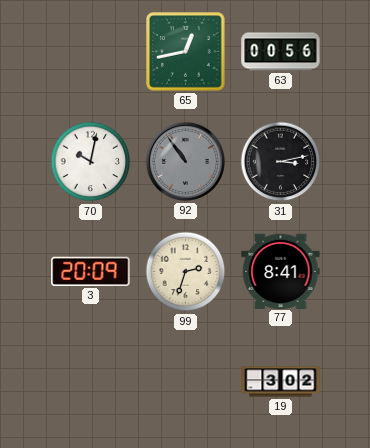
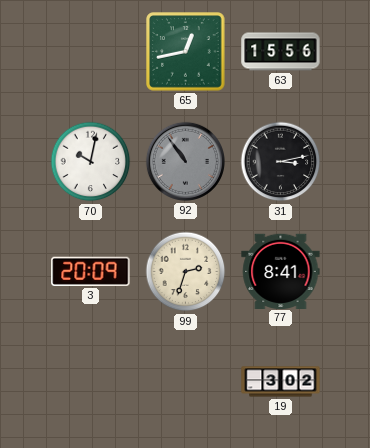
63: 00:56 -> 15:56 (281, 52)
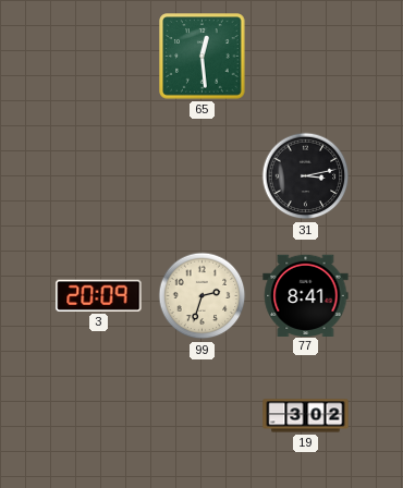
65: 12:43 -> 12:29 (203, 57)
63: 15:56 -> none (281, 52)
70: 10:02 -> none (91, 162)
92: 10:54 -> none (185, 161)
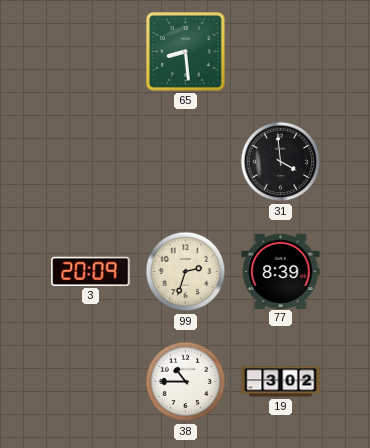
65: 12:29 -> 8:29 (186, 52)
31: 3:13 -> 3:59 (281, 162)
77: 8:41 -> 8:39 (281, 271)
38: none -> 10:45 (186, 382)
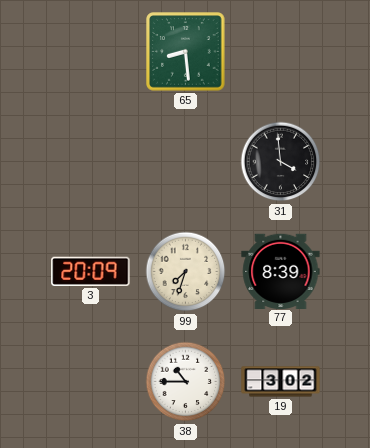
99: 2:33 -> 7:33 (186, 272)
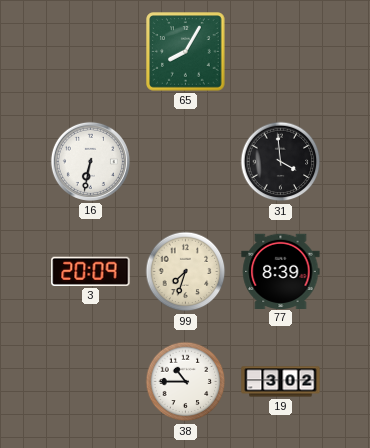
65: 8:29 -> 8:05 (186, 52)
16: none -> 6:32 (90, 161)
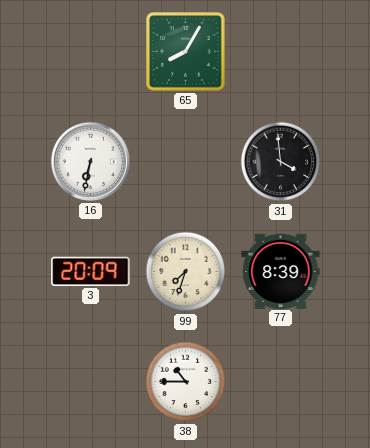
19: 3:02 -> none (281, 382)
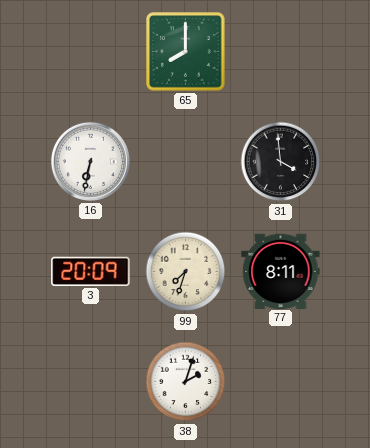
65: 8:05 -> 8:00 (186, 52)
77: 8:39 -> 8:11 (281, 271)
38: 10:45 -> 2:03 (186, 382)
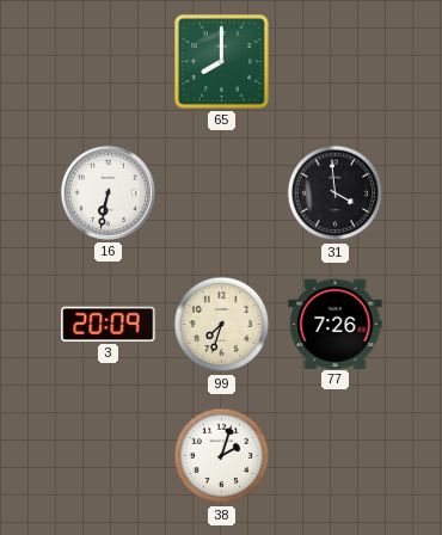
77: 8:11 -> 7:26 (336, 324)
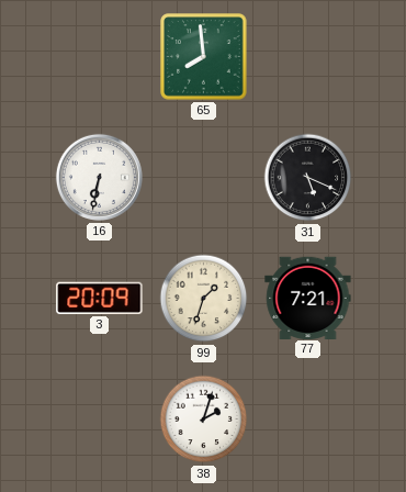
65: 8:00 -> 7:59 (204, 57)
31: 3:59 -> 5:19 (308, 178)
99: 7:33 -> 1:33 (204, 299)
77: 7:26 -> 7:21 (308, 298)
